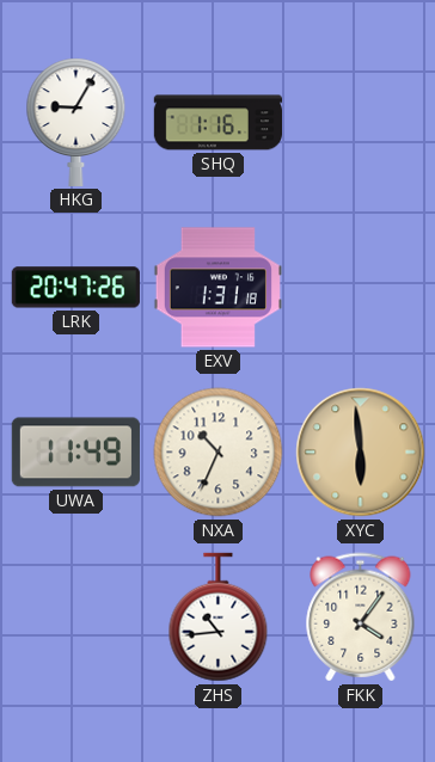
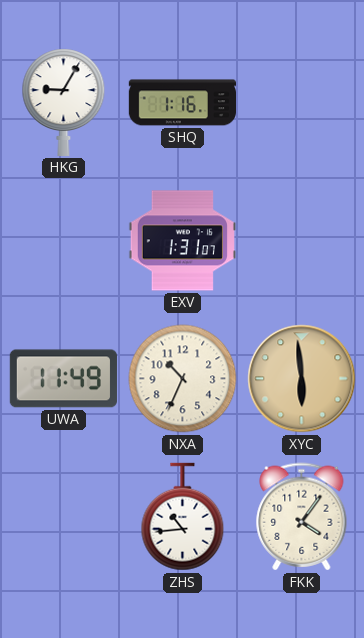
LRK: 20:47 -> none (75, 288)
EXV: 1:31:18 -> 1:31:07 (182, 241)
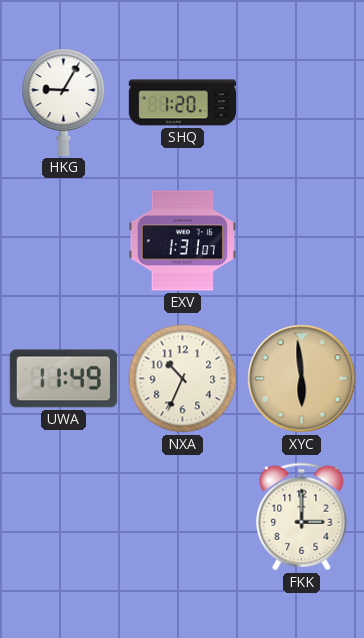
SHQ: 1:16 -> 1:20 (182, 103)
ZHS: 10:44 -> none (183, 517)
FKK: 4:06 -> 3:00 (302, 517)
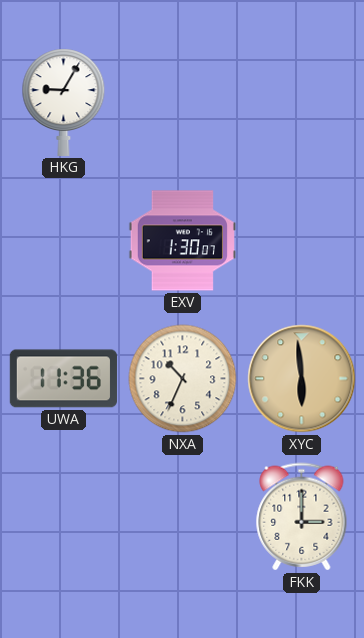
SHQ: 1:20 -> none (182, 103)
EXV: 1:31 -> 1:30 (182, 241)
UWA: 11:49 -> 11:36 (63, 379)
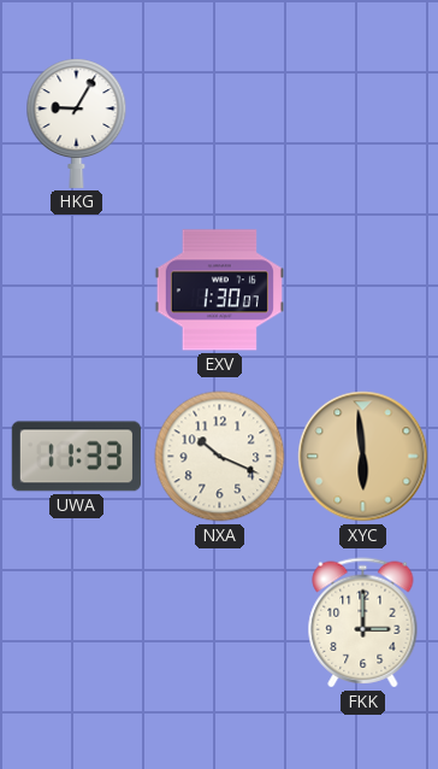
UWA: 11:36 -> 11:33 (76, 457)
NXA: 10:34 -> 10:19 (220, 457)
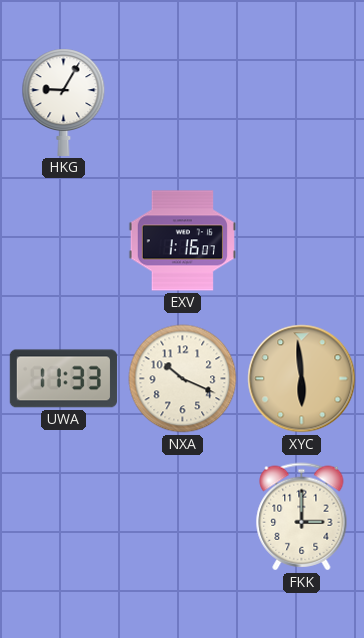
EXV: 1:30 -> 1:16 (182, 241)
